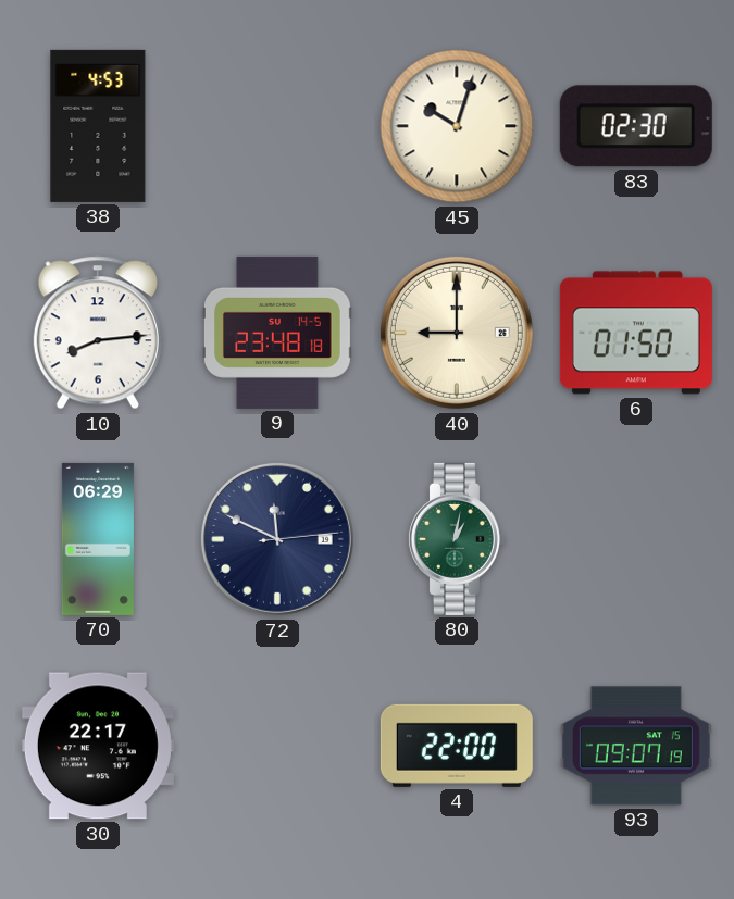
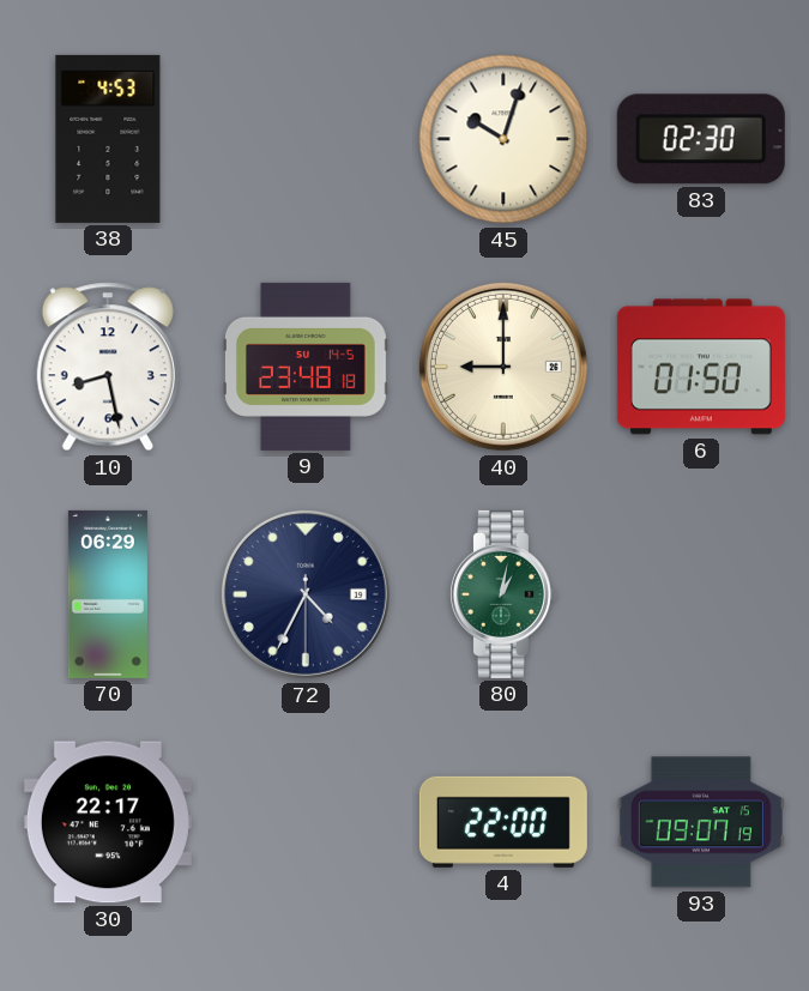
10: 8:14 -> 8:28 (108, 367)
72: 11:49 -> 4:34 (306, 594)
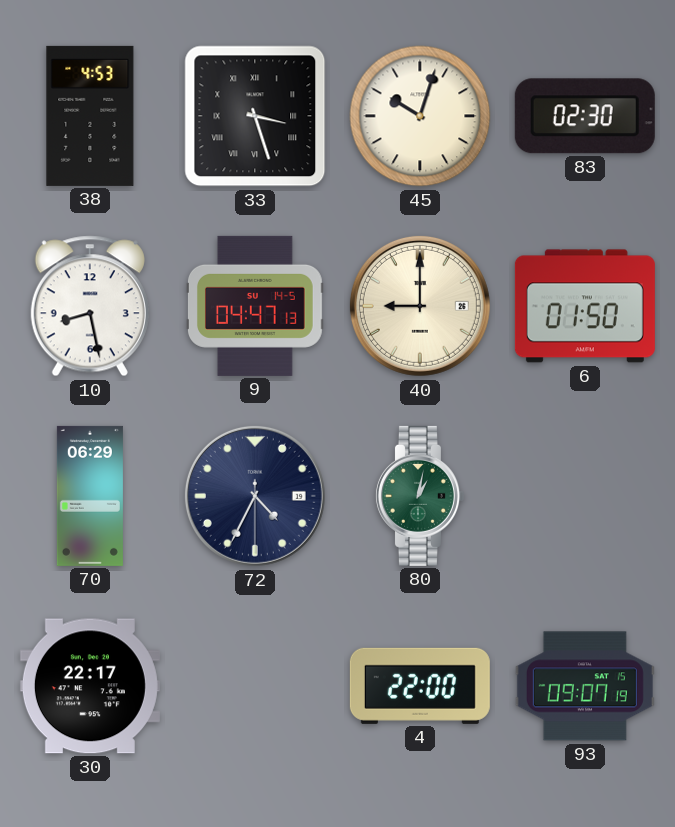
33: none -> 3:27 (255, 116)
9: 23:48 -> 04:47 (255, 306)
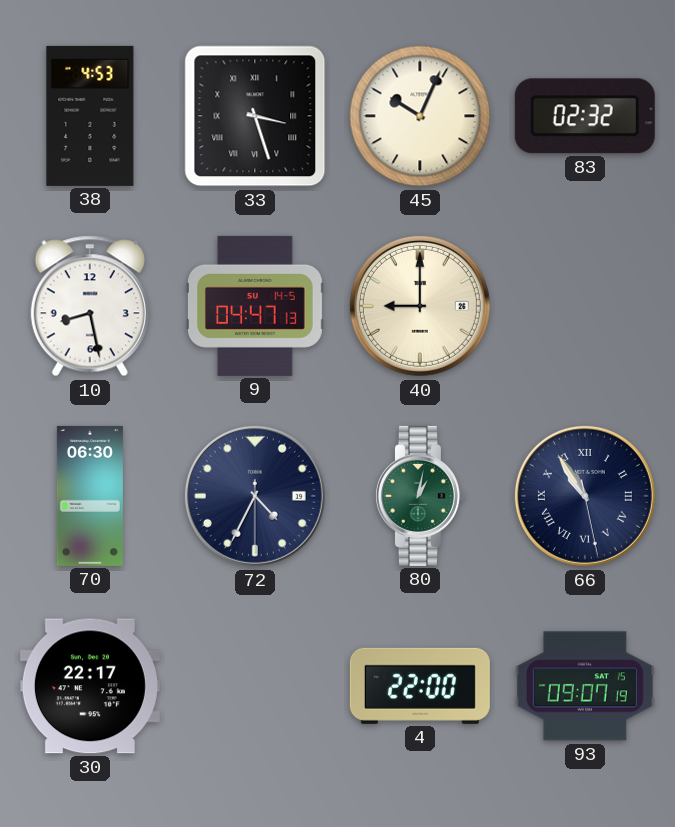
45: 10:03 -> 10:04 (420, 116)
83: 02:30 -> 02:32 (585, 116)
6: 01:50 -> none (585, 306)
70: 06:29 -> 06:30 (90, 496)
66: none -> 10:54 (585, 496)
